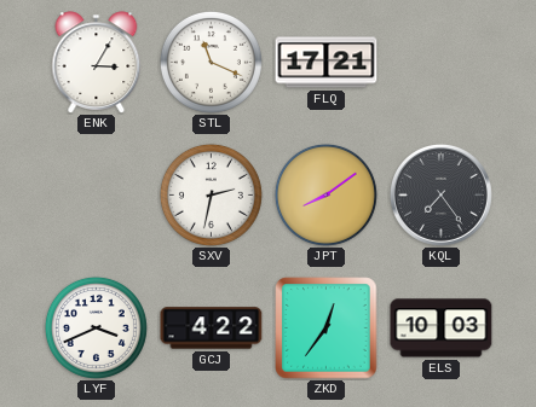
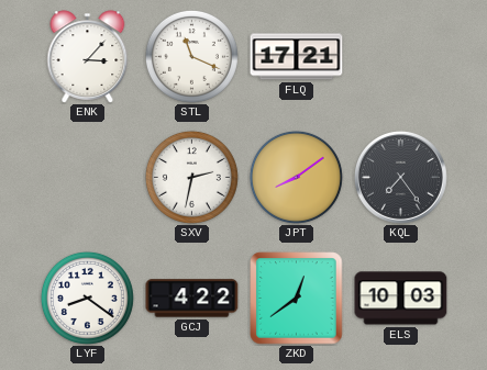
ENK: 3:05 -> 3:07 (88, 57)
LYF: 3:41 -> 8:21 (87, 298)
ZKD: 12:36 -> 12:39 (297, 299)
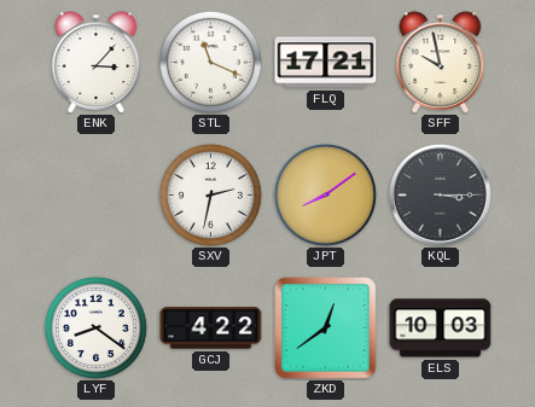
SFF: none -> 9:58 (441, 63)
KQL: 7:24 -> 3:15 (441, 196)
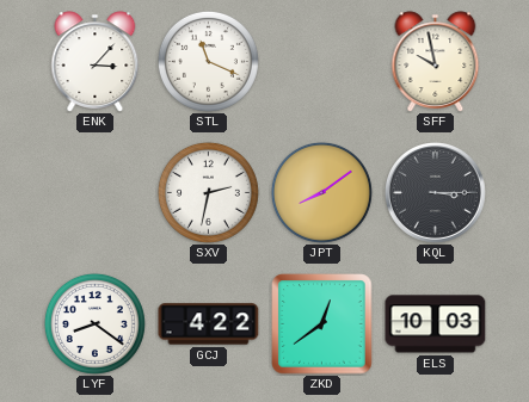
FLQ: 17:21 -> none (326, 63)
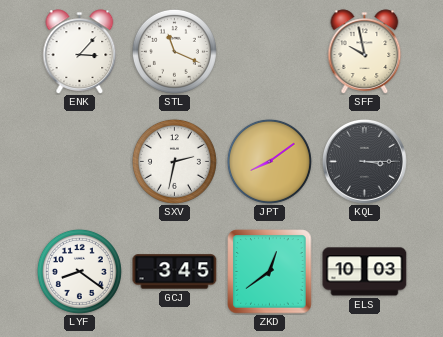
GCJ: 4:22 -> 3:45 (175, 272)
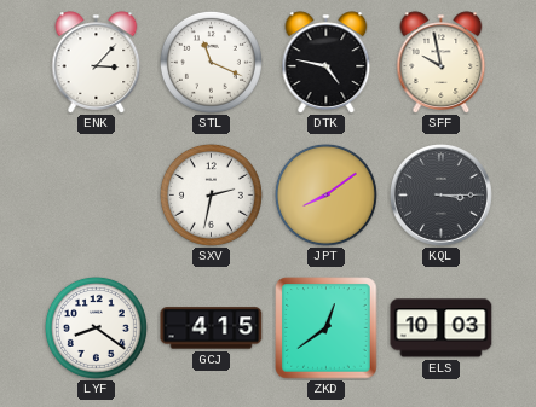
DTK: none -> 4:47 (327, 63)
GCJ: 3:45 -> 4:15 (212, 328)
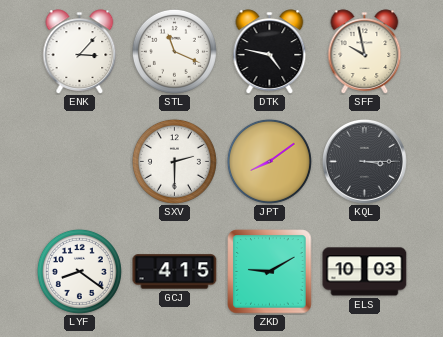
SXV: 2:32 -> 2:30 (174, 161)
ZKD: 12:39 -> 9:10 (270, 272)
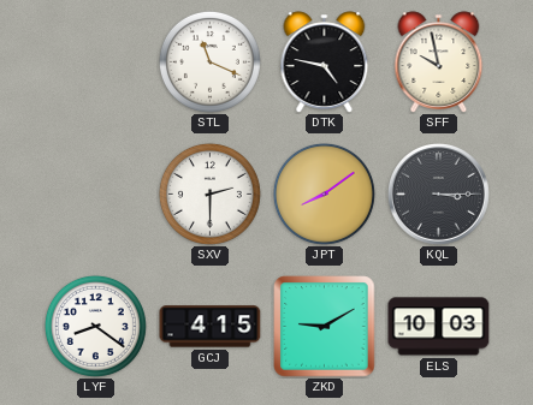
ENK: 3:07 -> none (80, 52)
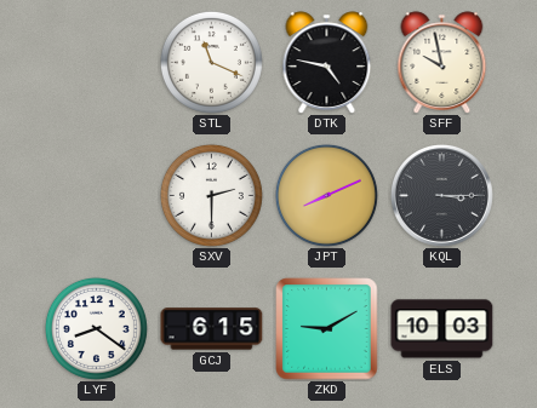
JPT: 8:09 -> 8:11 (326, 195)
GCJ: 4:15 -> 6:15 (212, 329)
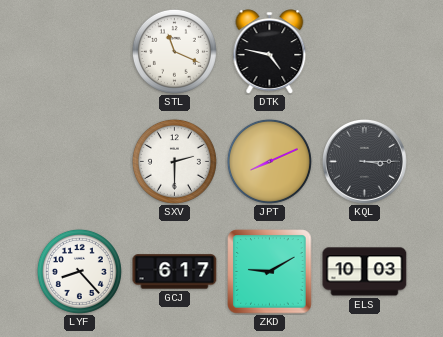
SFF: 9:58 -> none (442, 63)
LYF: 8:21 -> 8:23 (79, 271)
GCJ: 6:15 -> 6:17 (175, 272)
